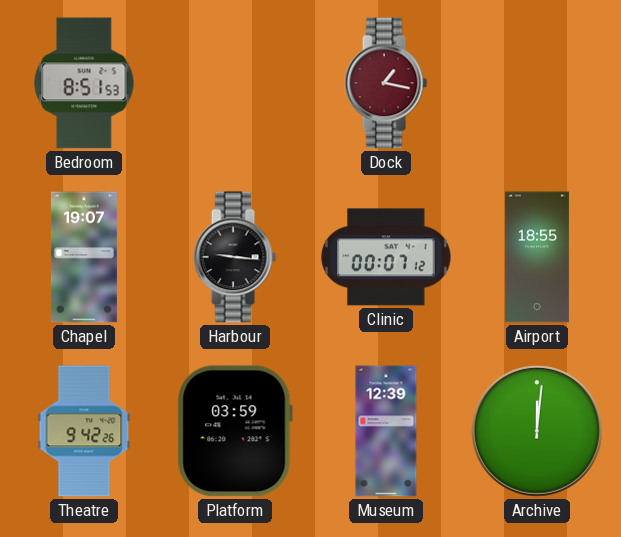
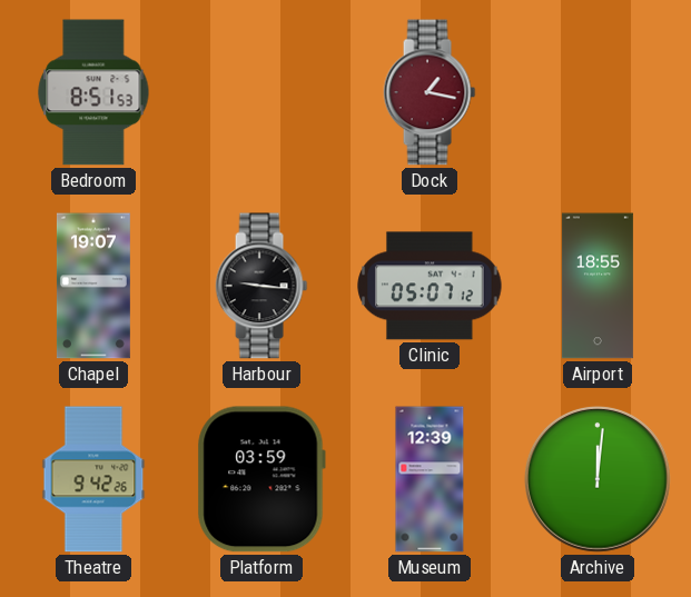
Clinic: 00:07 -> 05:07 (430, 286)
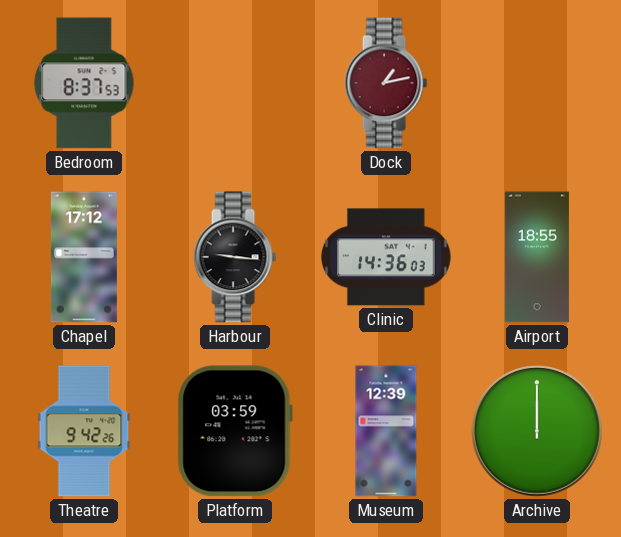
Bedroom: 8:51 -> 8:37 (84, 83)
Dock: 1:17 -> 1:13 (386, 83)
Chapel: 19:07 -> 17:12 (84, 257)
Clinic: 05:07 -> 14:36 (386, 257)
Archive: 12:01 -> 12:00 (537, 431)
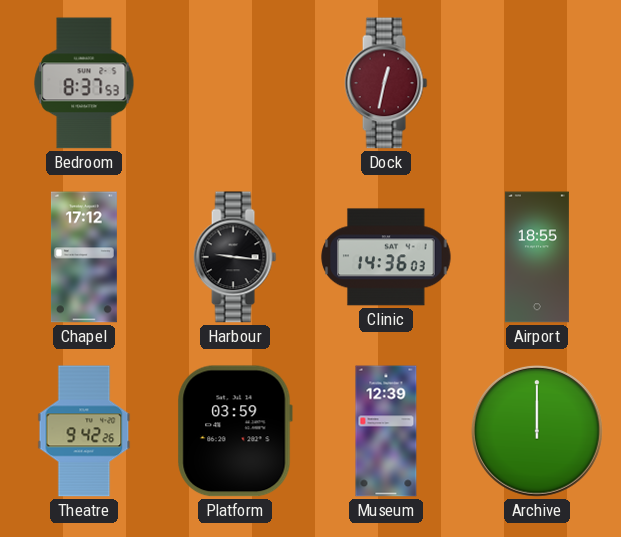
Dock: 1:13 -> 12:32 (386, 83)
